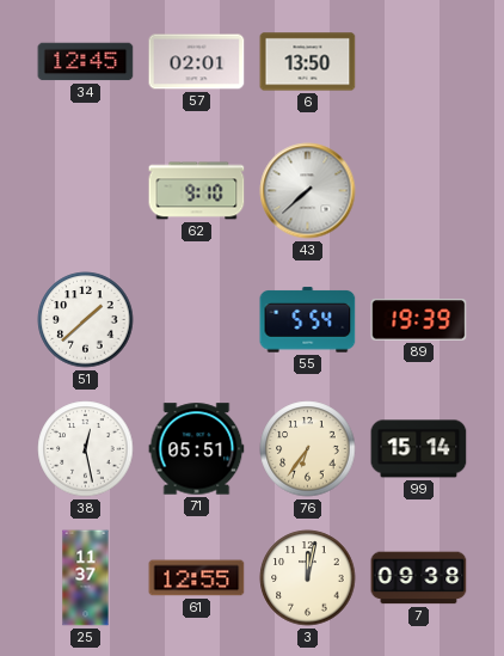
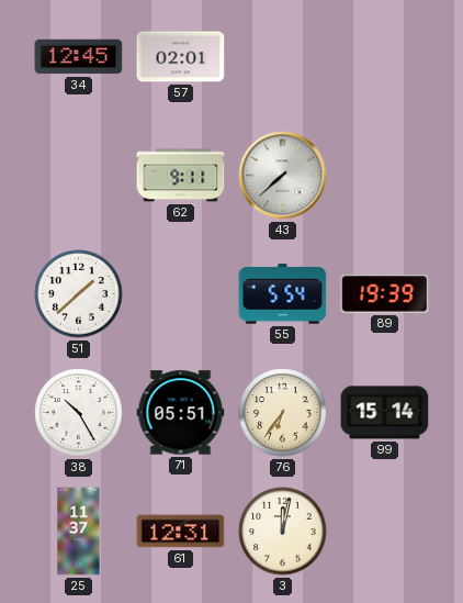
6: 13:50 -> none (308, 62)
62: 9:10 -> 9:11 (181, 176)
38: 12:28 -> 10:25 (79, 413)
61: 12:55 -> 12:31 (181, 532)
7: 09:38 -> none (419, 578)
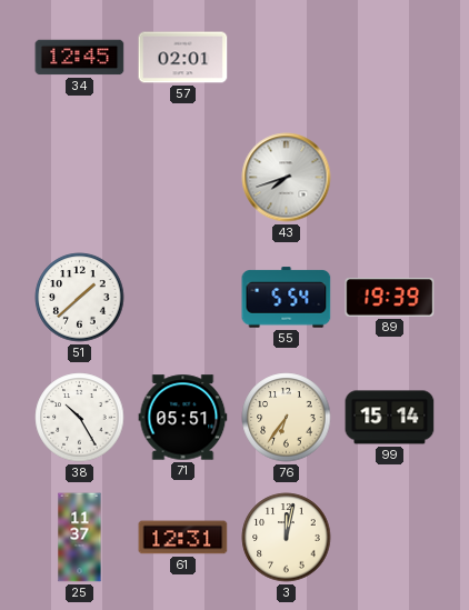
62: 9:11 -> none (181, 176)
43: 7:38 -> 7:42 (287, 178)
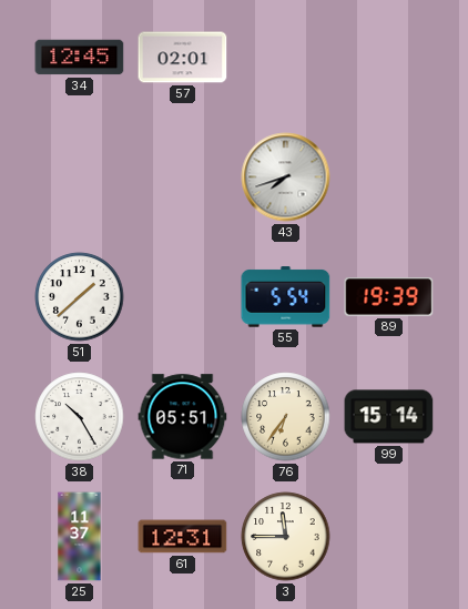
3: 12:02 -> 11:45 (286, 537)
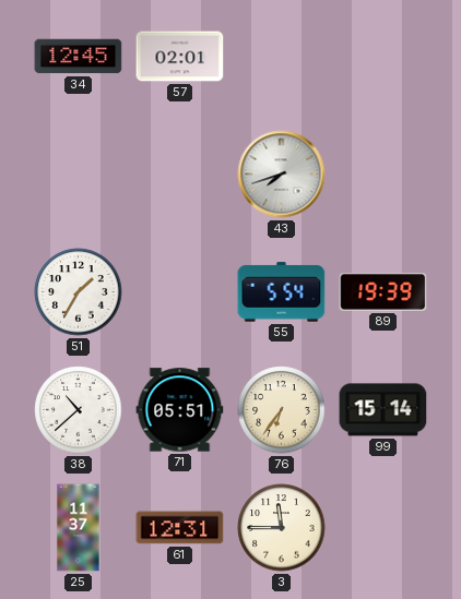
51: 1:38 -> 1:35 (79, 292)
38: 10:25 -> 10:38 (79, 410)
